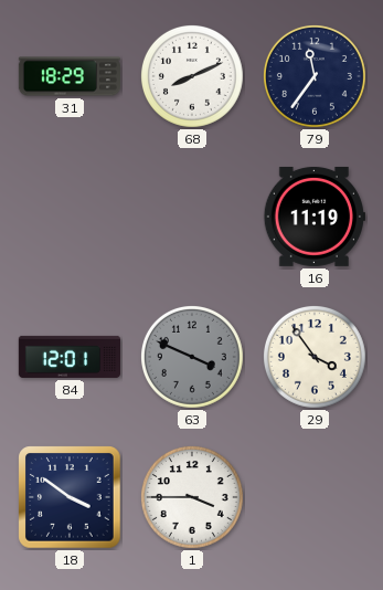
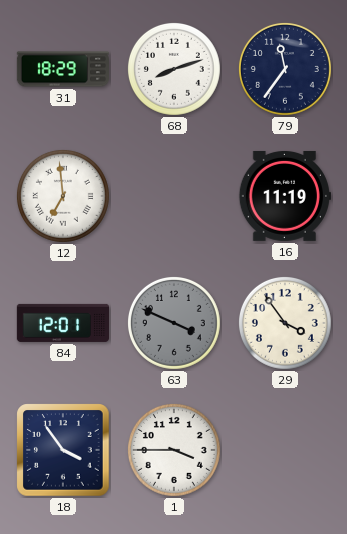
68: 8:11 -> 8:12 (174, 69)
12: none -> 6:59 (63, 196)
18: 3:51 -> 3:54 (63, 450)
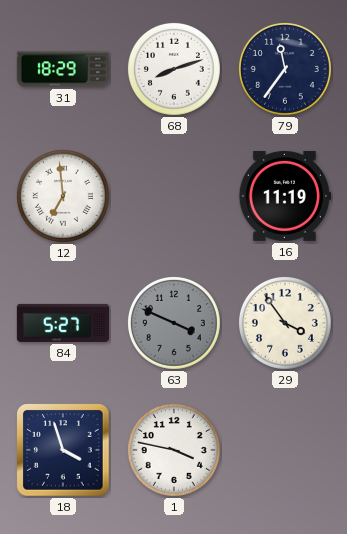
84: 12:01 -> 5:27 (62, 323)
18: 3:54 -> 3:57 (63, 450)
1: 3:45 -> 3:47 (174, 450)
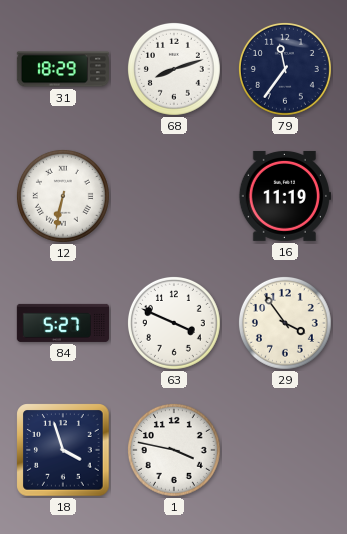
12: 6:59 -> 6:32 (63, 196)
63 dial: grey -> white (174, 323)
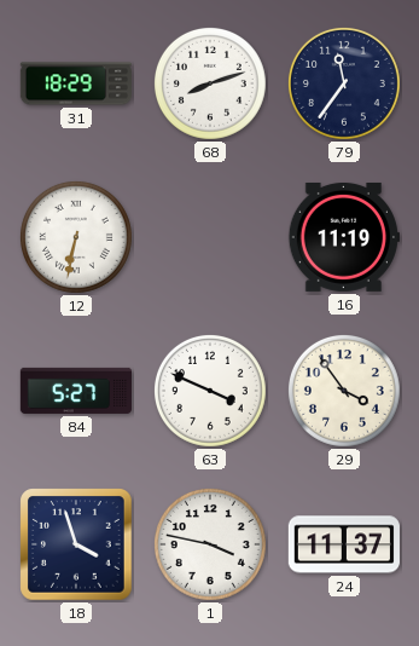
24: none -> 11:37 (344, 544)
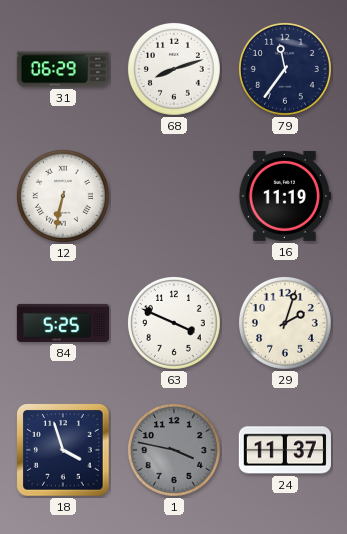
31: 18:29 -> 06:29 (62, 69)
84: 5:27 -> 5:25 (62, 323)
29: 3:54 -> 2:03 (285, 323)
1 dial: white -> grey (174, 450)
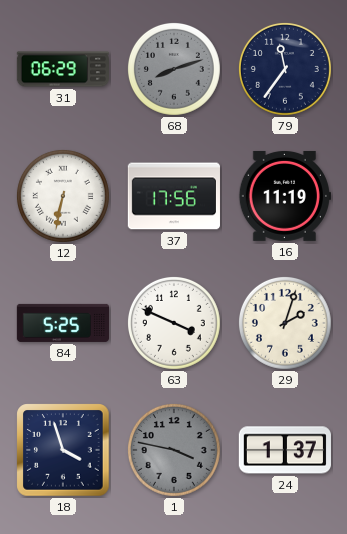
68 dial: white -> grey (174, 69)
37: none -> 17:56 (174, 196)
24: 11:37 -> 1:37 (285, 450)
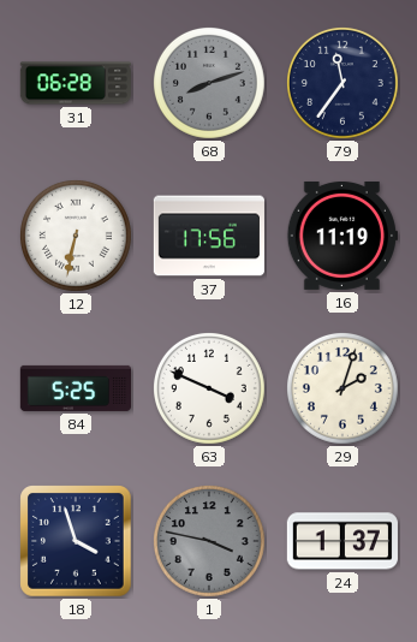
31: 06:29 -> 06:28 (75, 83)
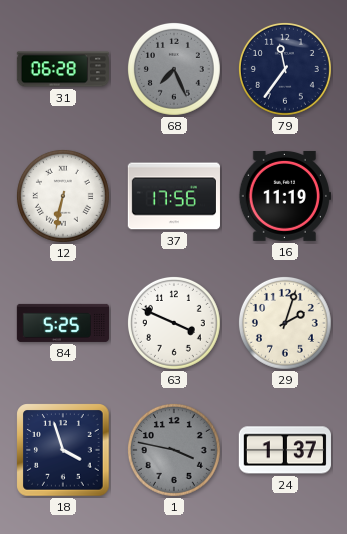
68: 8:12 -> 7:26 (174, 69)
